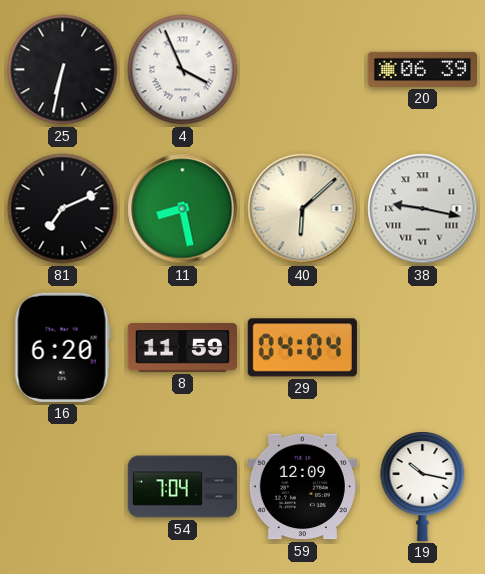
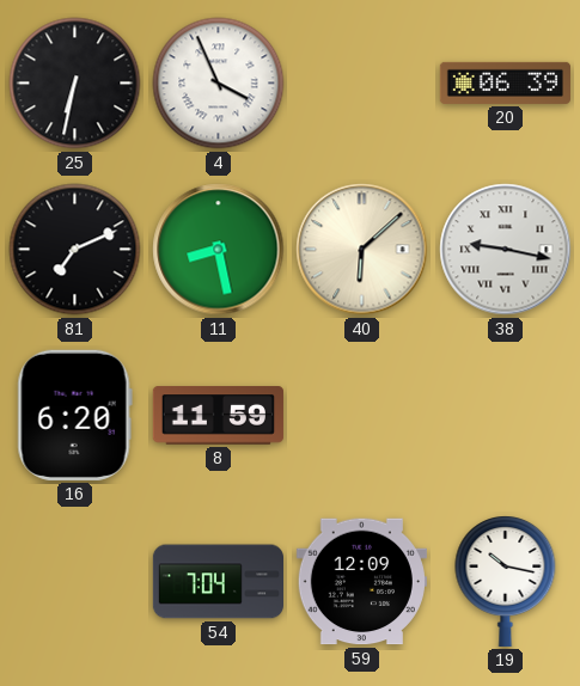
29: 04:04 -> none (302, 348)
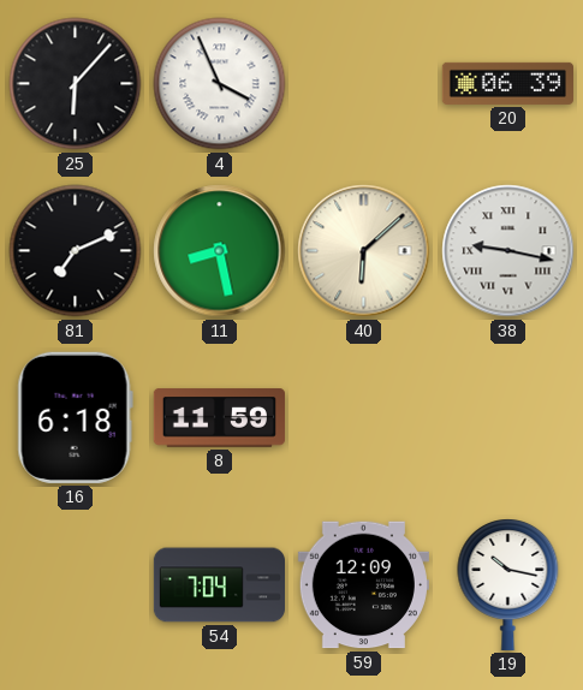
25: 6:32 -> 6:07 (76, 84)
16: 6:20 -> 6:18 (75, 417)
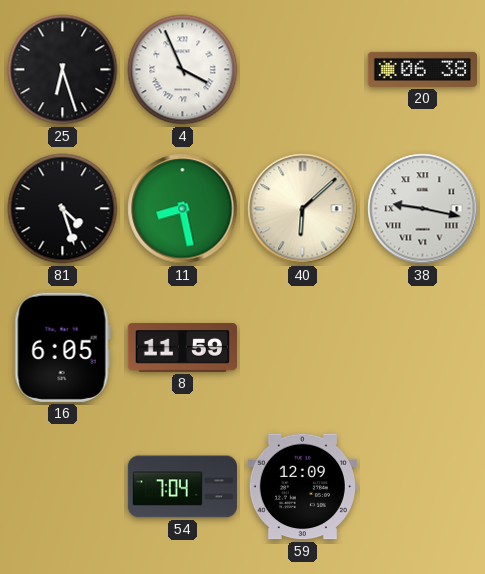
25: 6:07 -> 6:27 (63, 70)
20: 06:39 -> 06:38 (422, 69)
81: 7:11 -> 4:27 (63, 209)
16: 6:18 -> 6:05 (62, 347)
19: 10:17 -> none (508, 585)
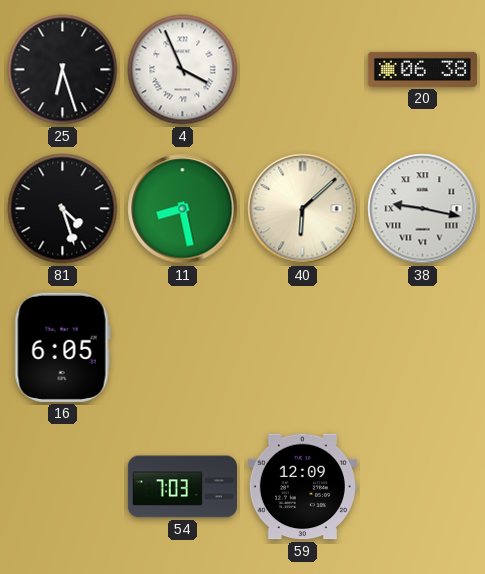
8: 11:59 -> none (182, 348)
54: 7:04 -> 7:03 (182, 487)
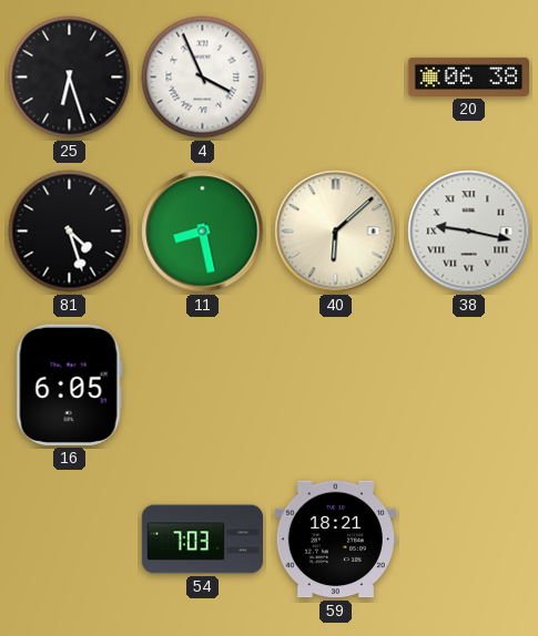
59: 12:09 -> 18:21 (335, 540)
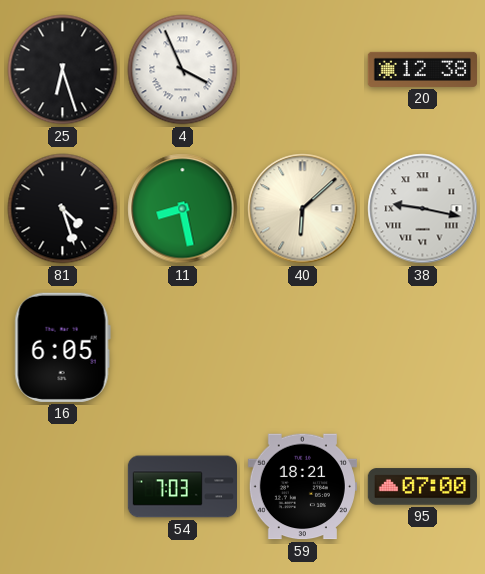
20: 06:38 -> 12:38 (422, 69)
95: none -> 07:00 (422, 487)
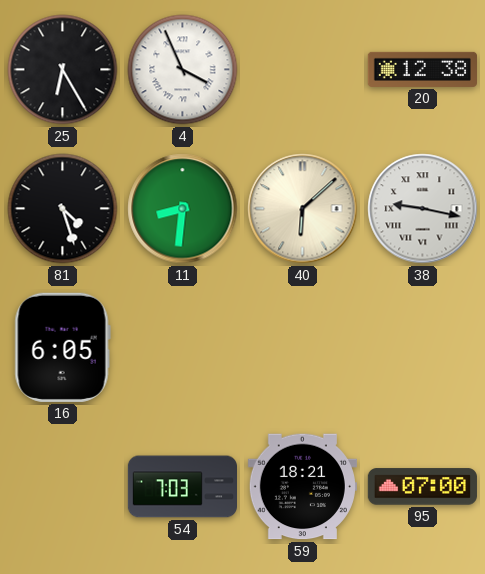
25: 6:27 -> 6:25 (63, 70)
11: 8:28 -> 8:31 (183, 209)
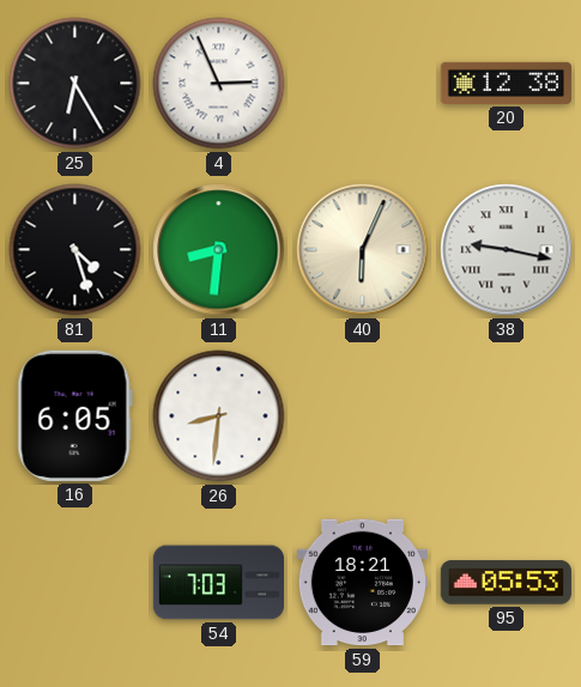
4: 3:56 -> 2:56 (219, 84)
40: 6:08 -> 6:04 (363, 250)
26: none -> 8:31 (219, 417)
95: 07:00 -> 05:53 (506, 583)
